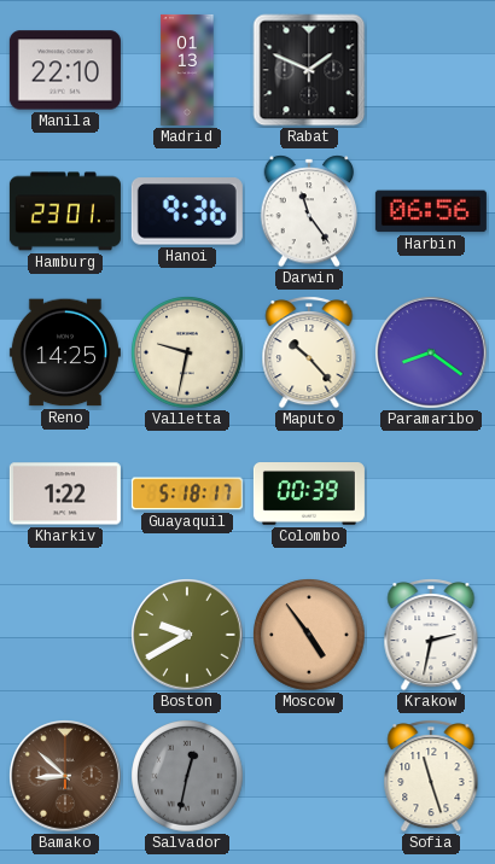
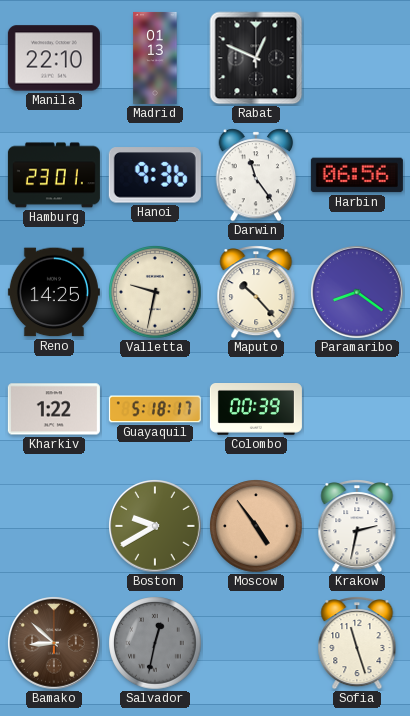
Rabat: 1:49 -> 12:49 (256, 58)
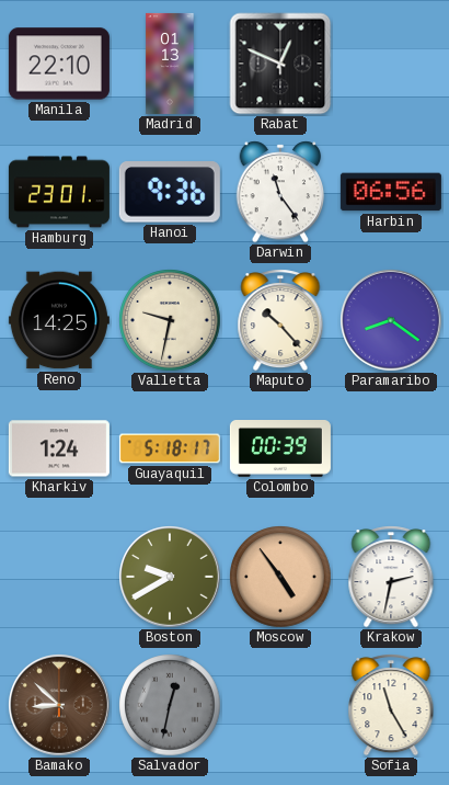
Kharkiv: 1:22 -> 1:24 (59, 448)
Sofia: 11:27 -> 11:25 (391, 705)
